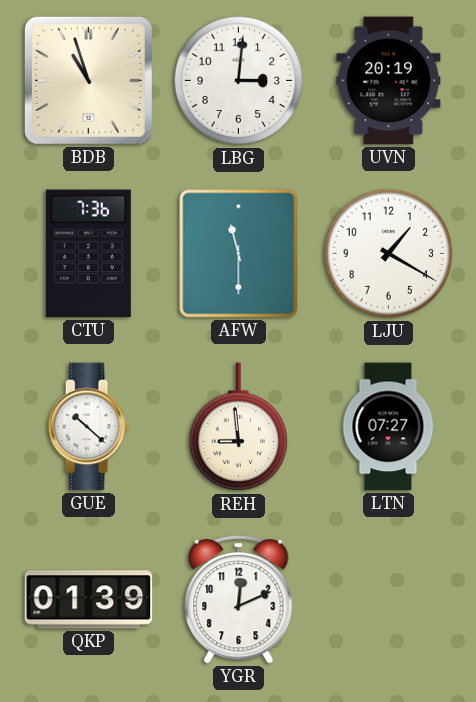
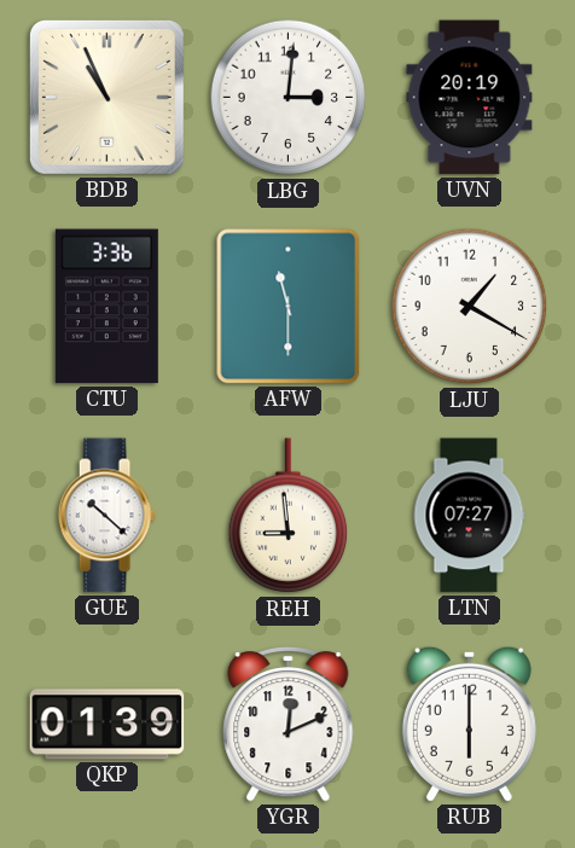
BDB: 10:57 -> 10:56 (106, 97)
CTU: 7:36 -> 3:36 (106, 307)
RUB: none -> 6:00 (469, 724)
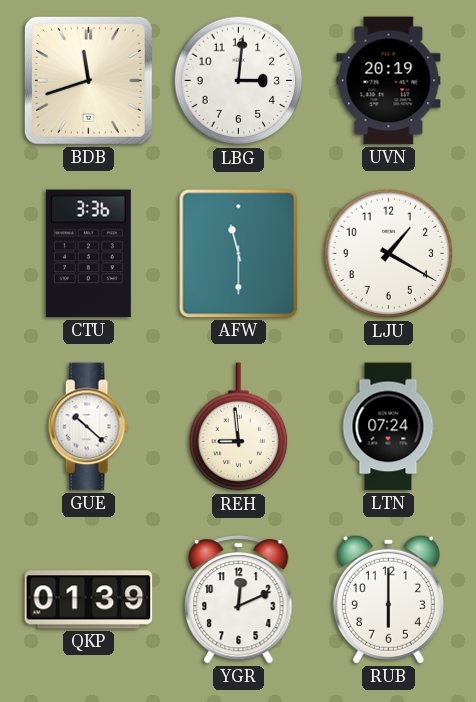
BDB: 10:56 -> 11:42 (88, 80)
LTN: 07:27 -> 07:24 (388, 427)
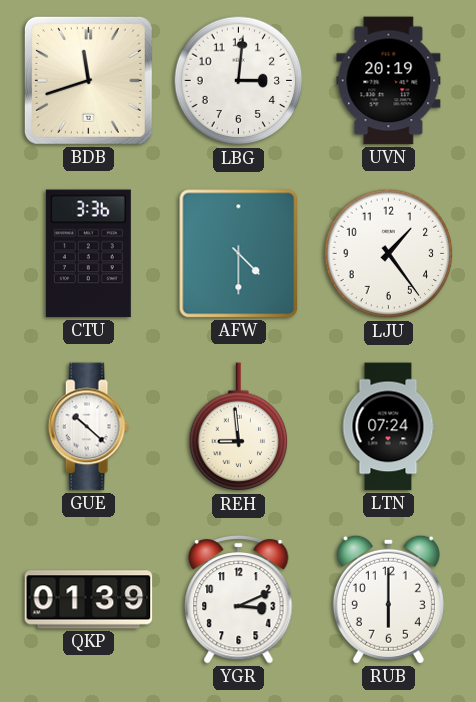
AFW: 11:30 -> 4:30 (239, 254)
LJU: 1:20 -> 1:24 (389, 254)
YGR: 12:11 -> 3:11 (239, 600)
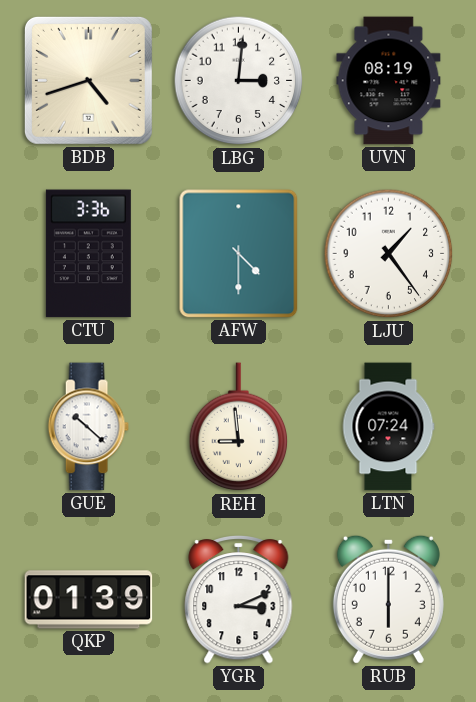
BDB: 11:42 -> 4:42 (88, 80)
UVN: 20:19 -> 08:19 (389, 81)
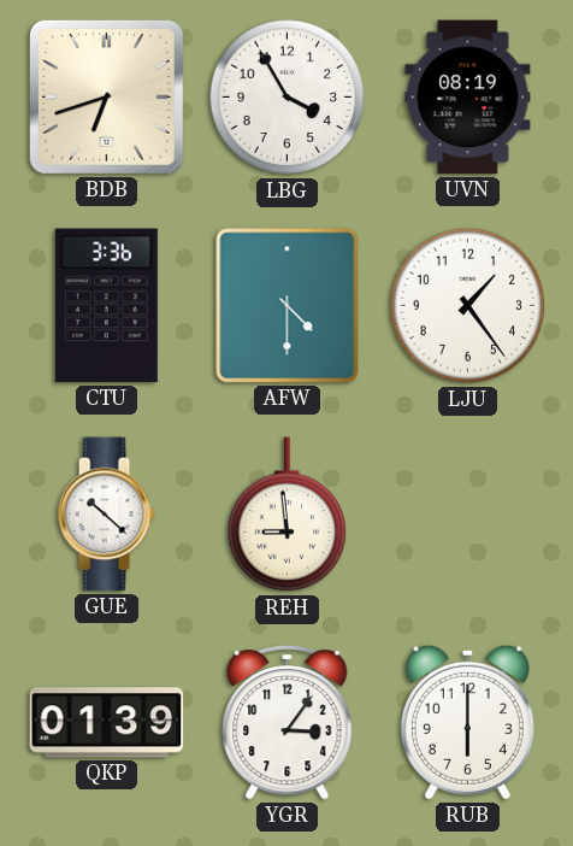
BDB: 4:42 -> 6:42 (106, 96)
LBG: 3:01 -> 3:55 (288, 98)
LTN: 07:24 -> none (388, 427)
YGR: 3:11 -> 3:06 (288, 723)
